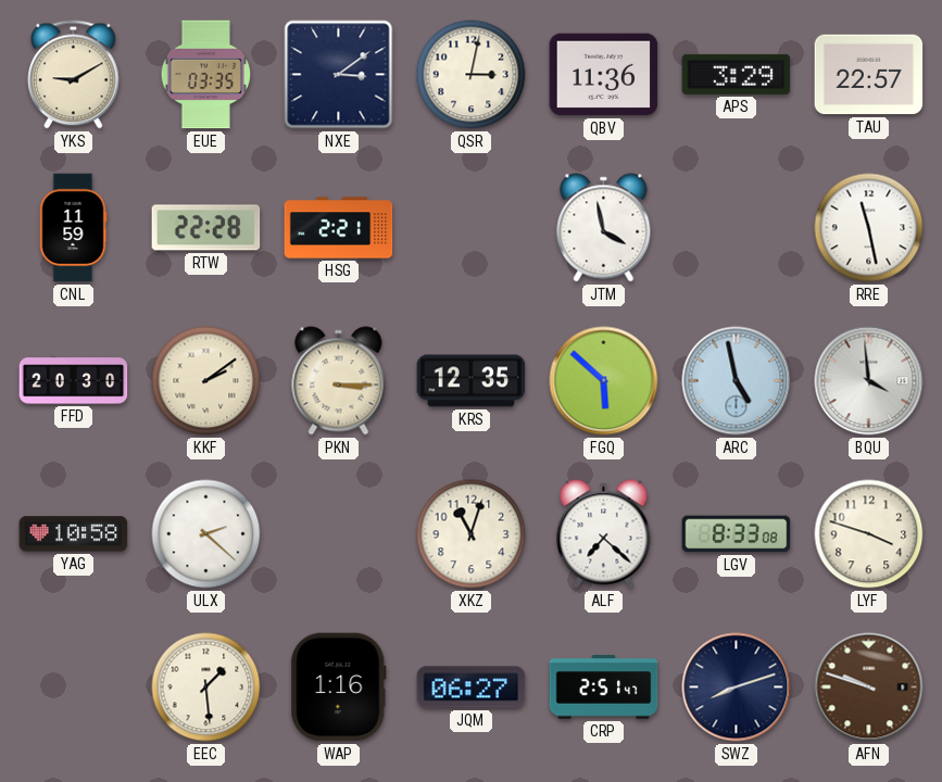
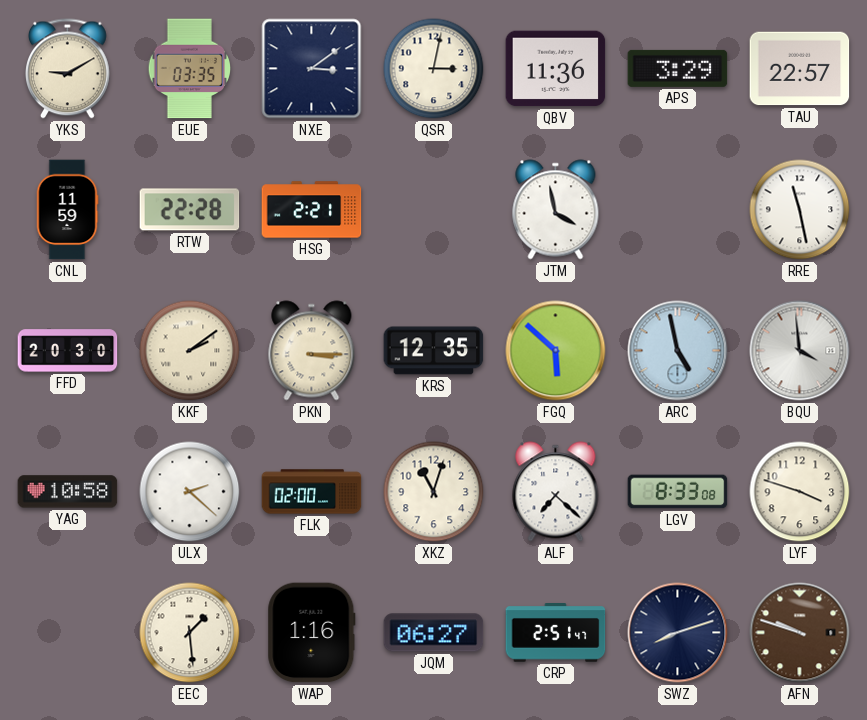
FLK: none -> 02:00 (312, 492)
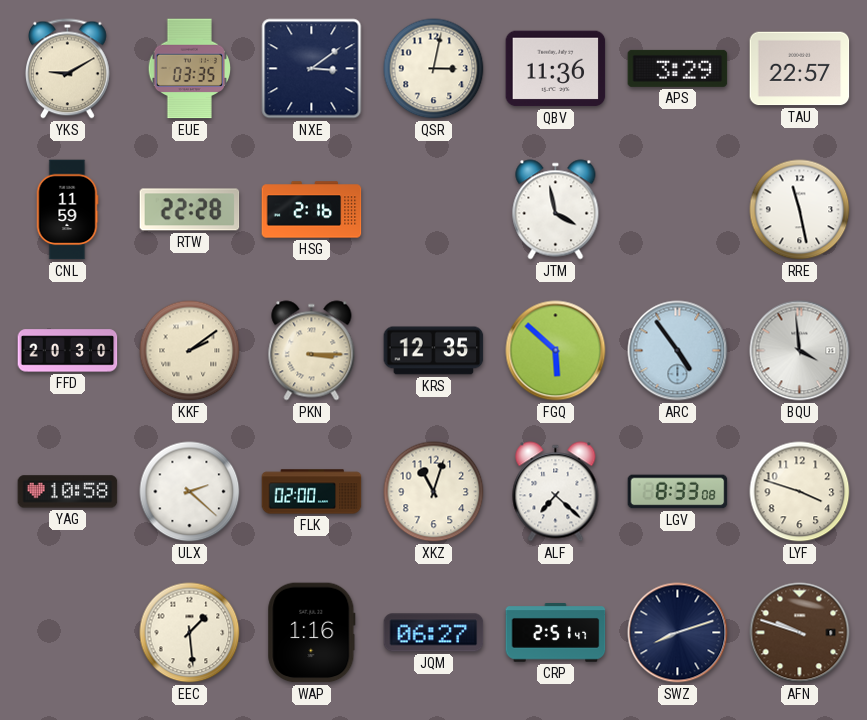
HSG: 2:21 -> 2:16 (312, 210)
ARC: 4:58 -> 4:54 (678, 351)
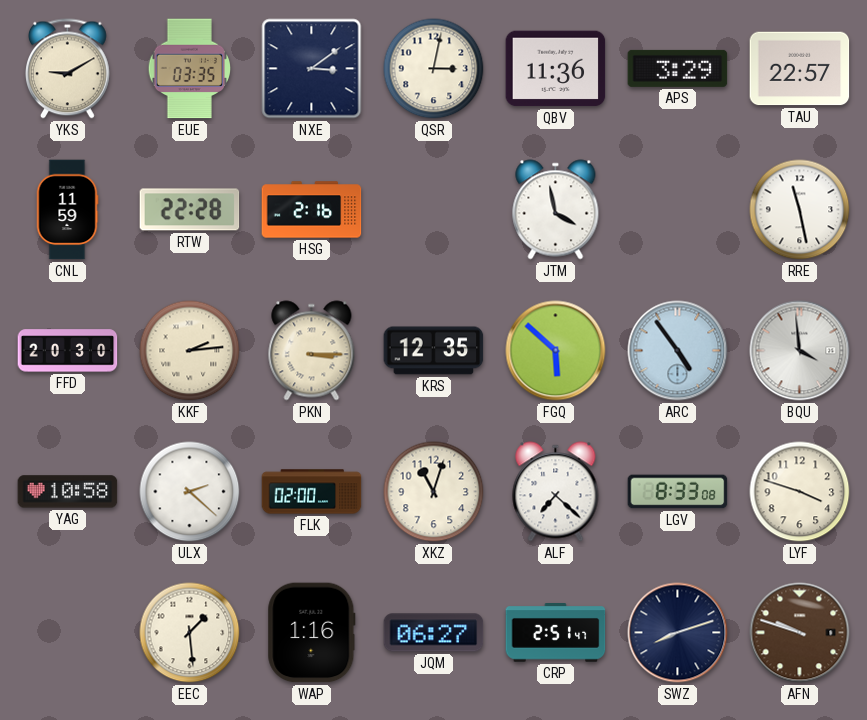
KKF: 2:09 -> 2:14 (190, 351)
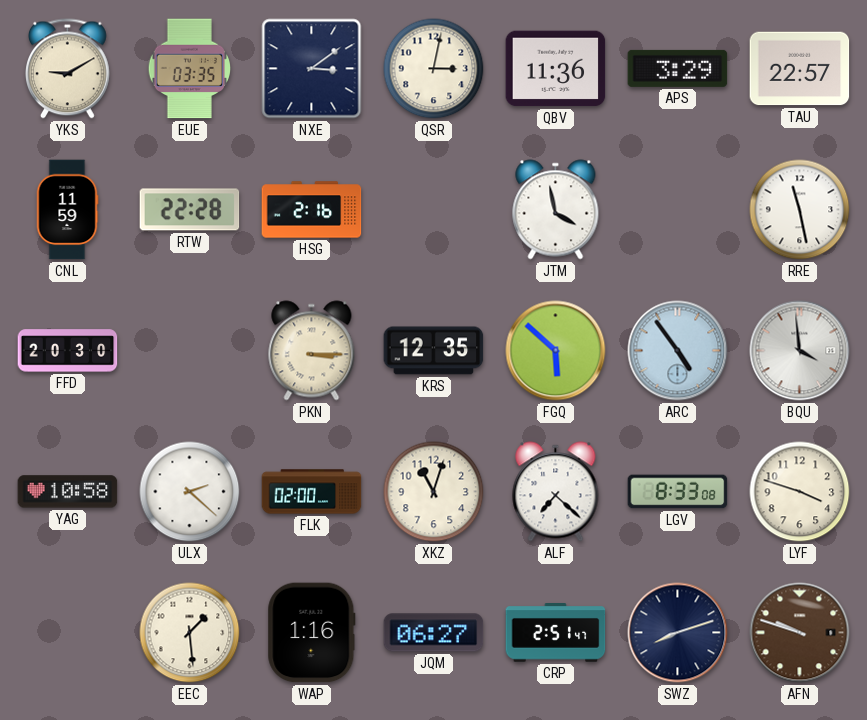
KKF: 2:14 -> none (190, 351)
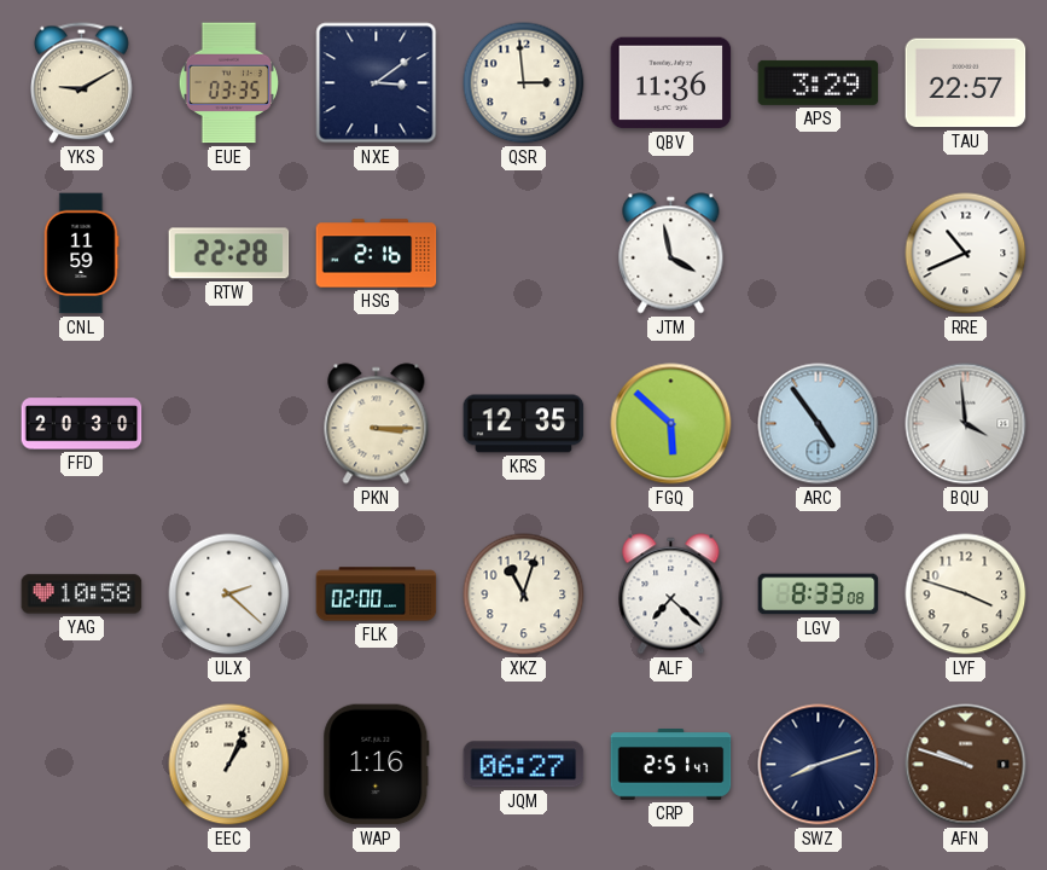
QSR: 3:02 -> 2:59 (524, 83)
RRE: 11:28 -> 10:41 (966, 254)
EEC: 1:29 -> 1:04 (229, 765)
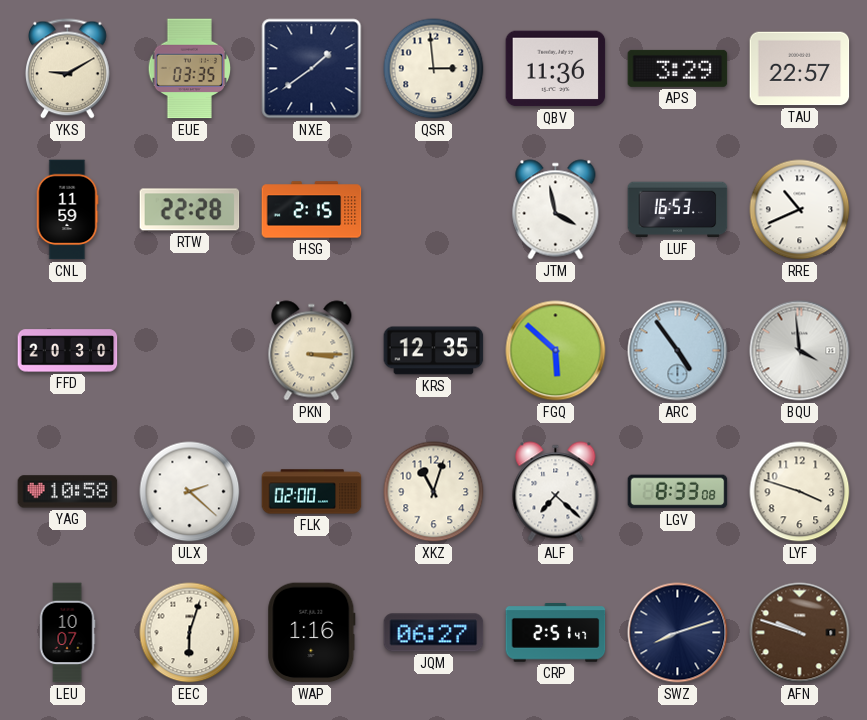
NXE: 3:09 -> 1:39 (312, 69)
HSG: 2:16 -> 2:15 (312, 210)
LUF: none -> 16:53 (678, 210)
LEU: none -> 10:07 (67, 633)
EEC: 1:04 -> 6:03 (190, 633)
